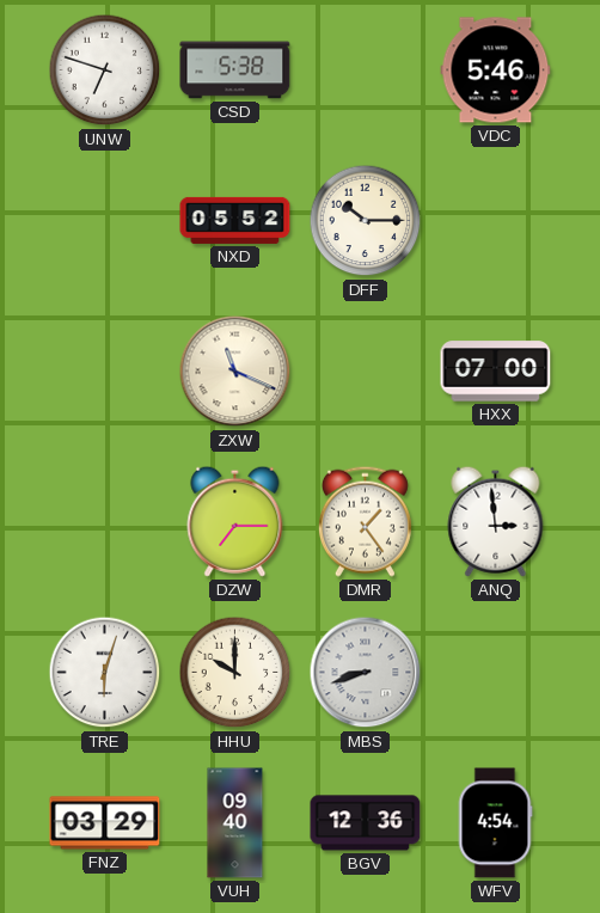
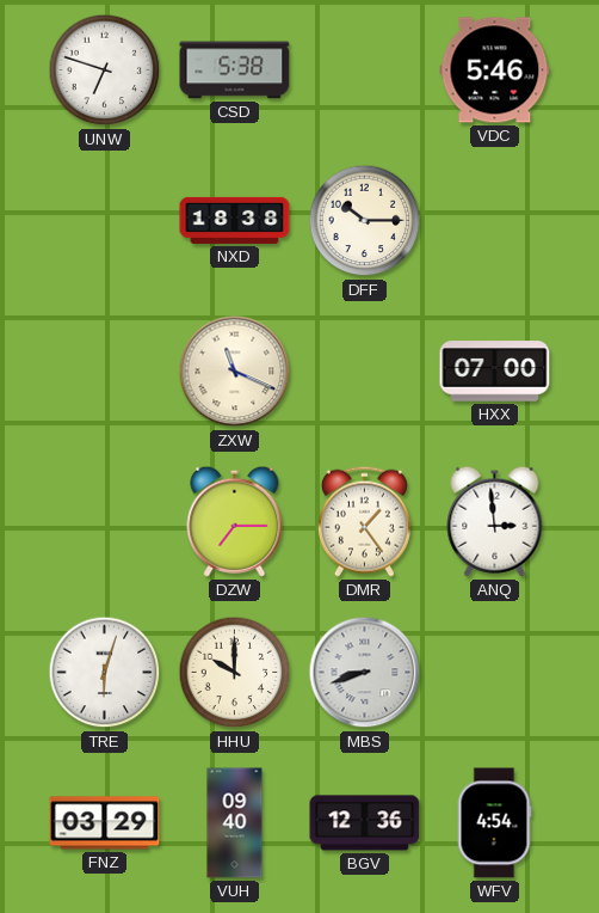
NXD: 05:52 -> 18:38 (235, 220)
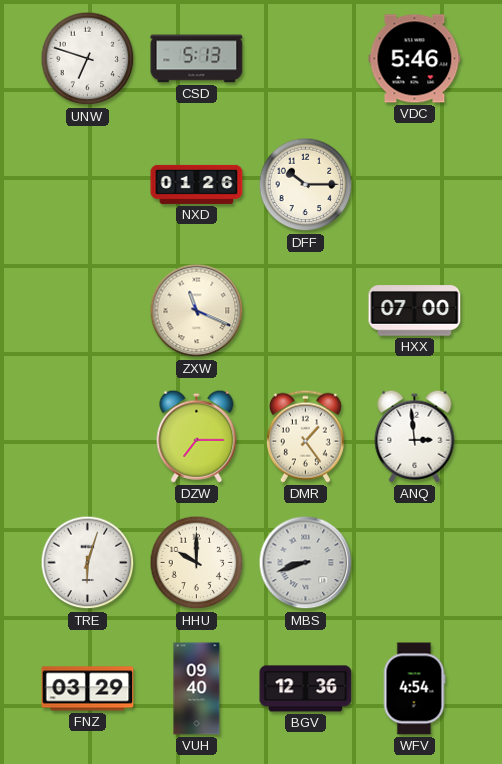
CSD: 5:38 -> 5:13 (197, 59)
NXD: 18:38 -> 01:26 (197, 184)
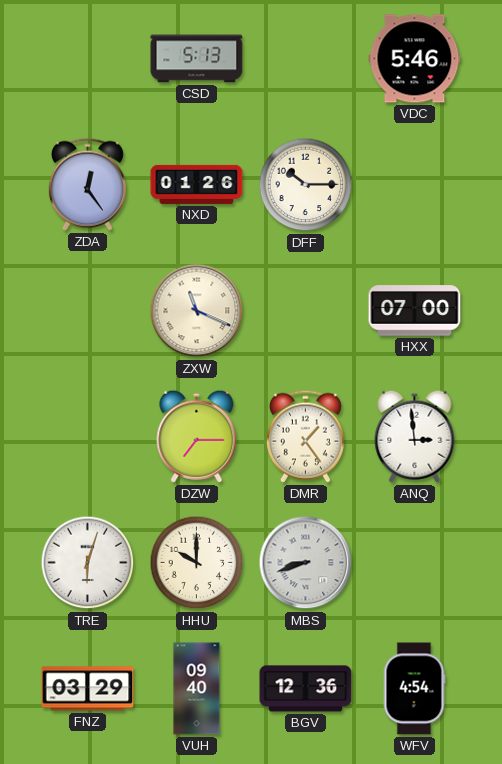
UNW: 6:48 -> none (88, 59)
ZDA: none -> 12:24 (87, 184)
